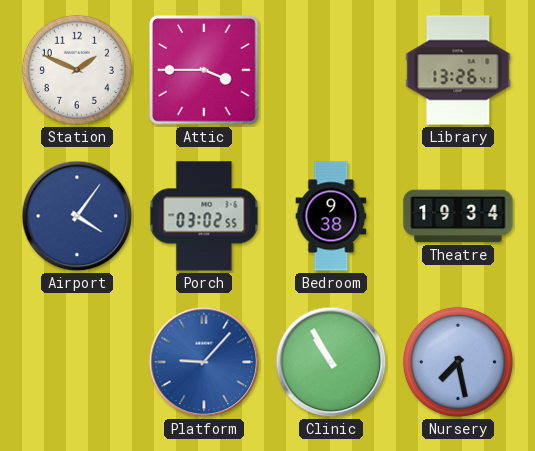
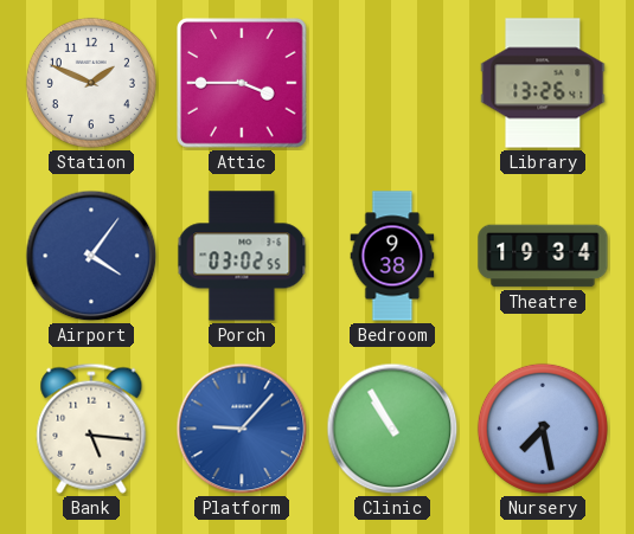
Bank: none -> 5:16 (91, 429)
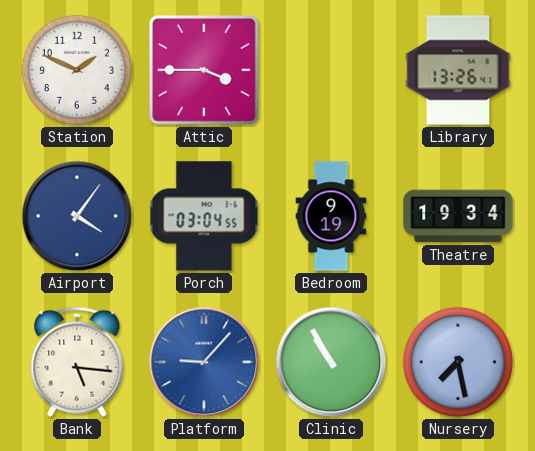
Porch: 03:02 -> 03:04 (204, 216)
Bedroom: 9:38 -> 9:19 (331, 216)
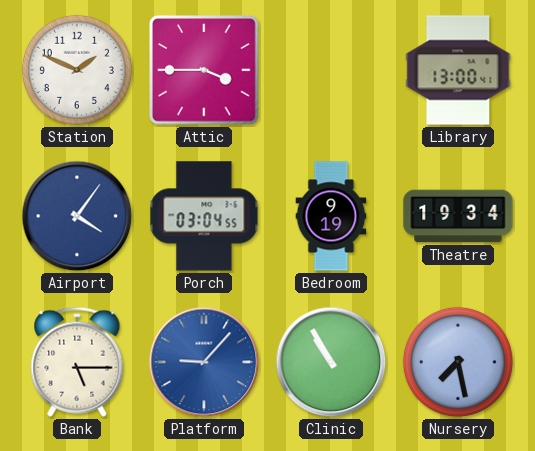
Library: 13:26 -> 13:00 (458, 70)
Bank: 5:16 -> 5:15 (77, 362)
